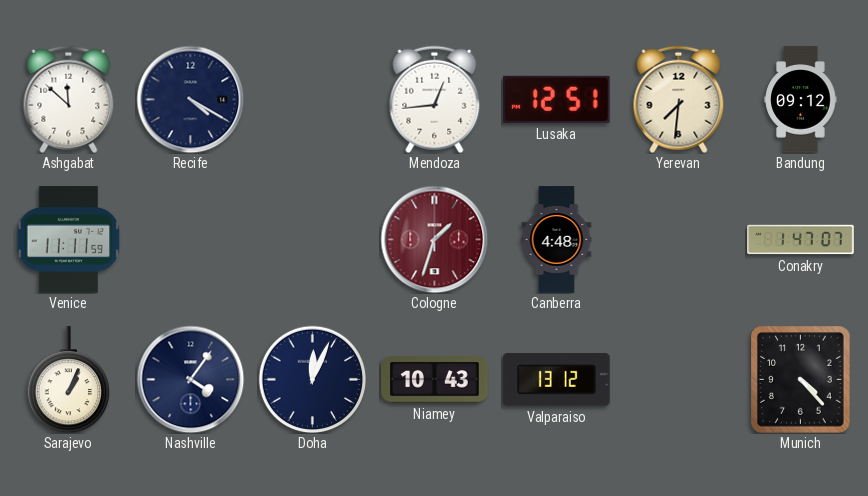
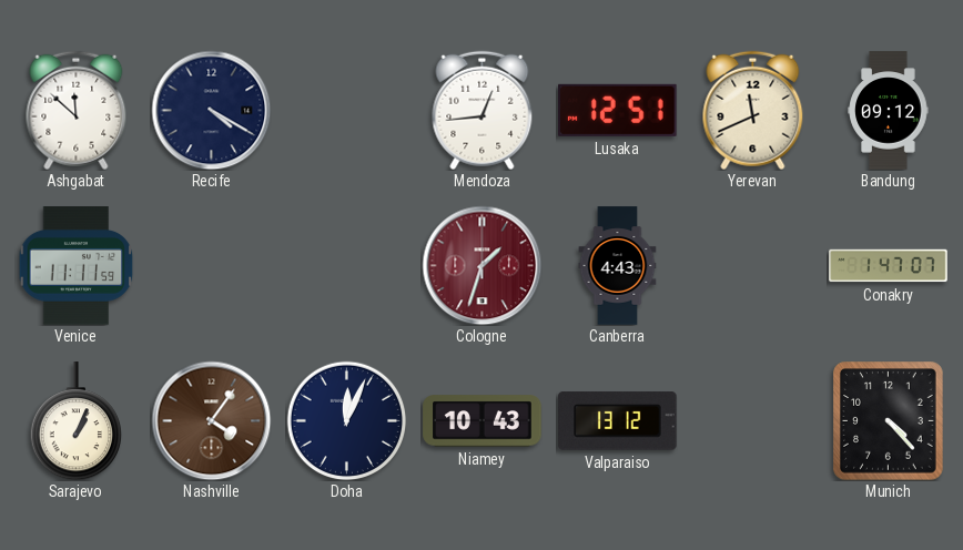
Yerevan: 7:31 -> 11:41 (753, 110)
Canberra: 4:48 -> 4:43 (618, 266)
Nashville dial: navy -> brown (211, 420)
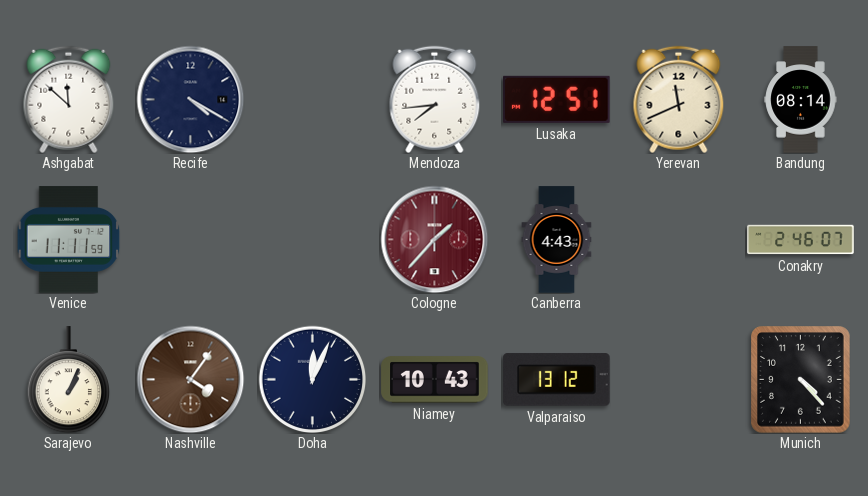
Mendoza: 12:44 -> 7:44 (435, 99)
Bandung: 09:12 -> 08:14 (801, 100)
Cologne: 1:33 -> 1:37 (434, 239)
Conakry: 1:47 -> 2:46 (801, 240)
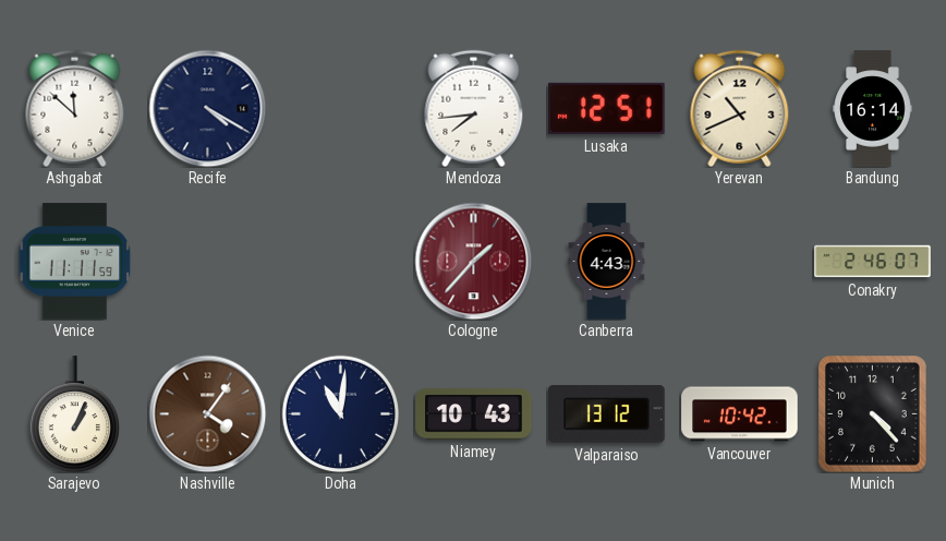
Yerevan: 11:41 -> 10:41 (740, 108)
Bandung: 08:14 -> 16:14 (873, 109)
Doha: 12:04 -> 11:01 (340, 413)
Vancouver: none -> 10:42 (740, 414)
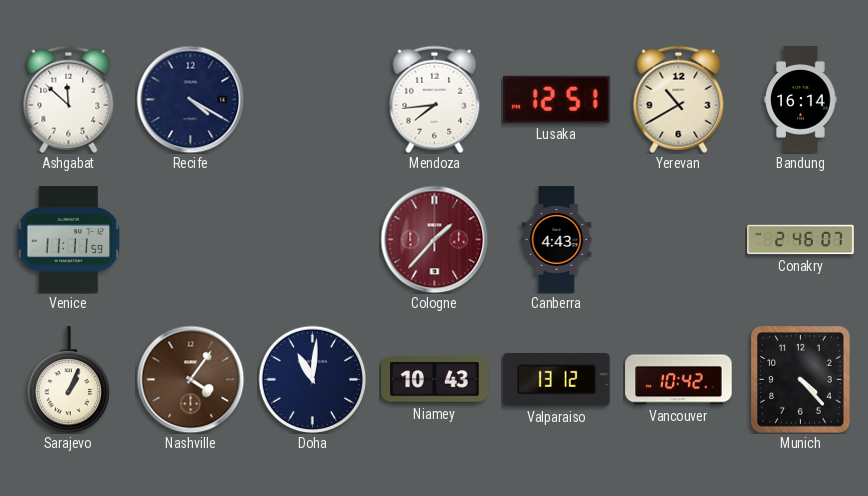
Yerevan: 10:41 -> 10:40 (679, 99)
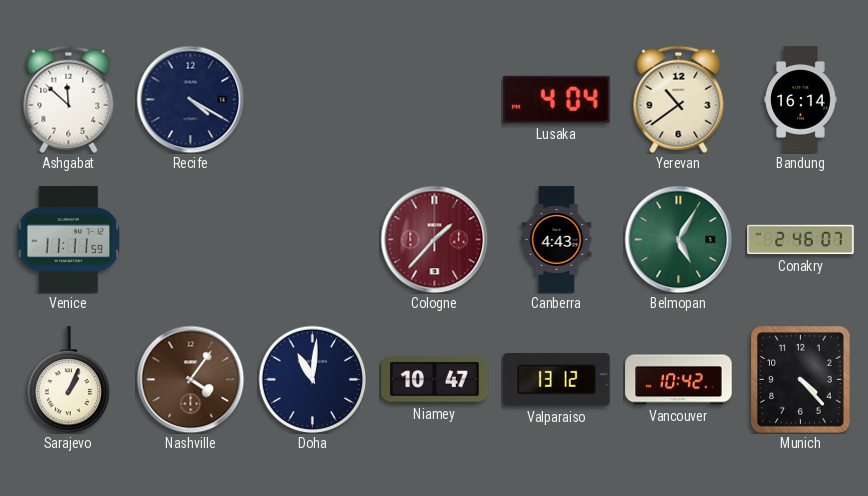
Mendoza: 7:44 -> none (435, 99)
Lusaka: 12:51 -> 4:04 (557, 99)
Yerevan: 10:40 -> 10:39 (679, 99)
Belmopan: none -> 5:05 (678, 239)
Niamey: 10:43 -> 10:47 (435, 380)
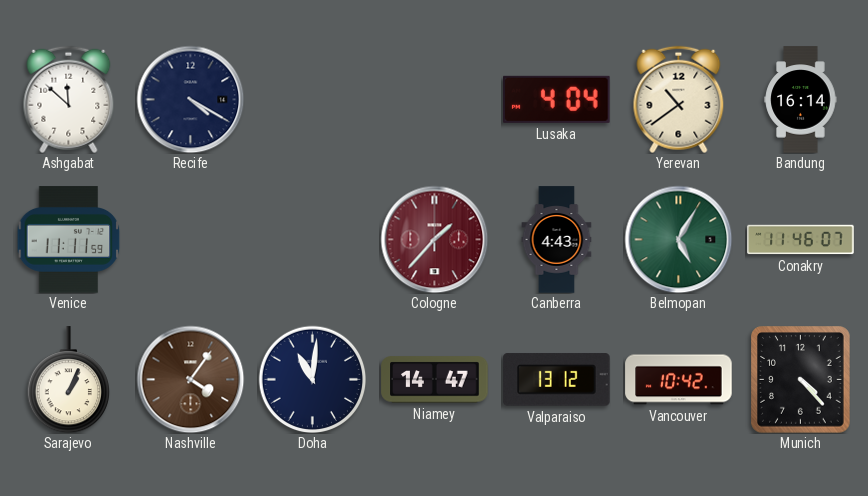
Conakry: 2:46 -> 11:46 (801, 240)
Niamey: 10:47 -> 14:47 (435, 380)
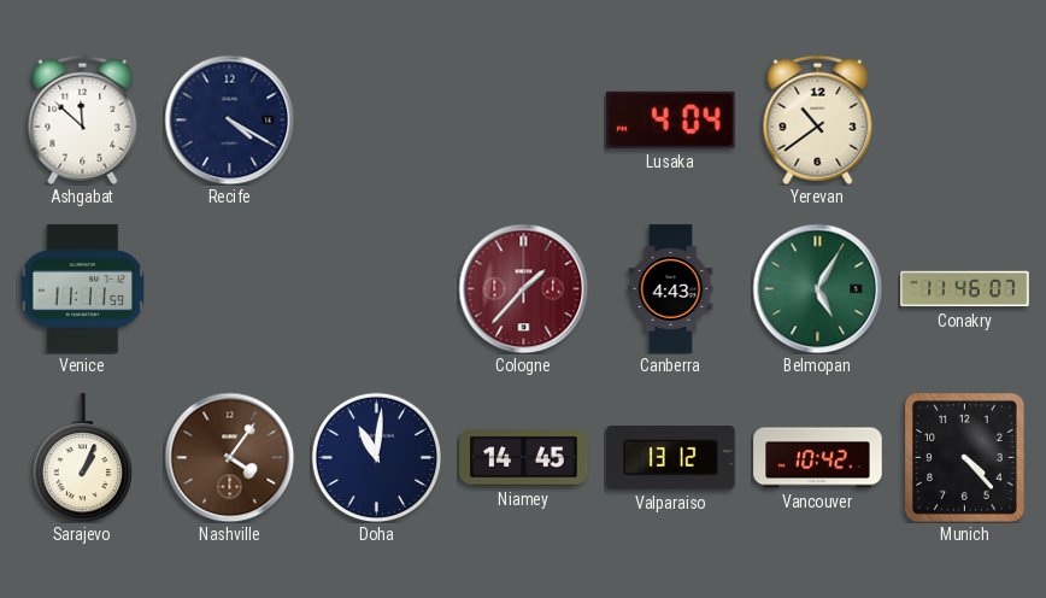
Bandung: 16:14 -> none (801, 100)
Niamey: 14:47 -> 14:45 (524, 458)
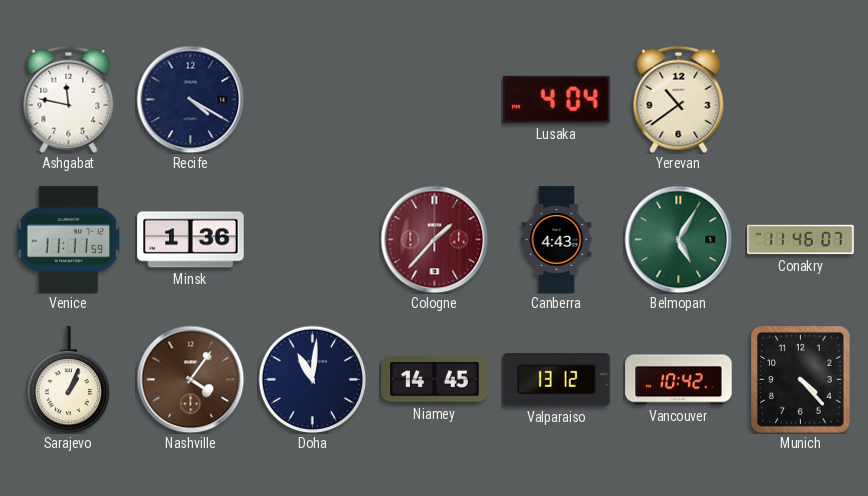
Ashgabat: 11:52 -> 11:47 (69, 99)
Minsk: none -> 1:36 (191, 240)
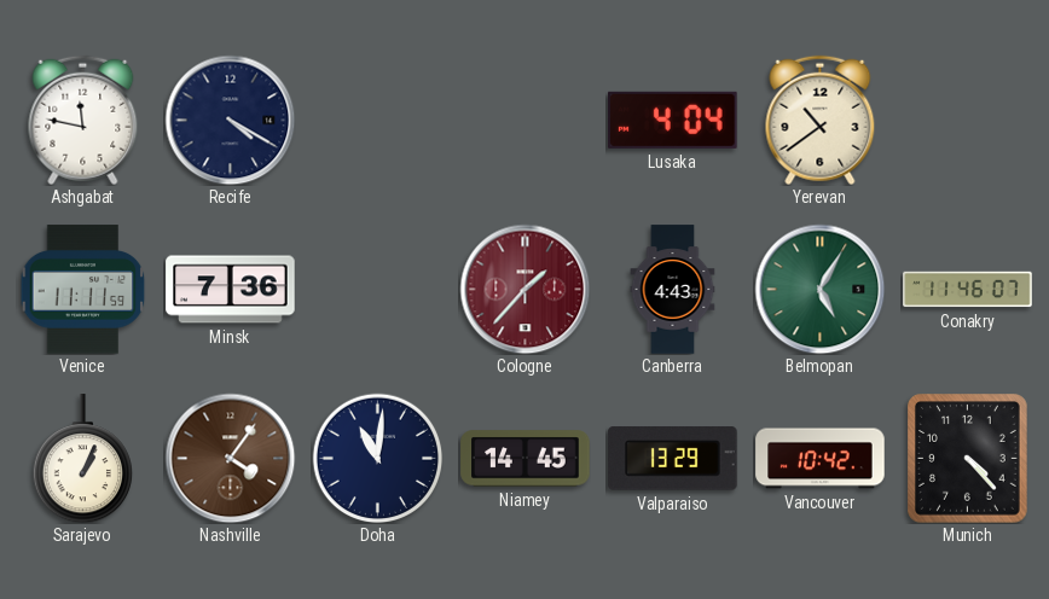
Minsk: 1:36 -> 7:36 (231, 290)
Valparaiso: 13:12 -> 13:29 (673, 459)
